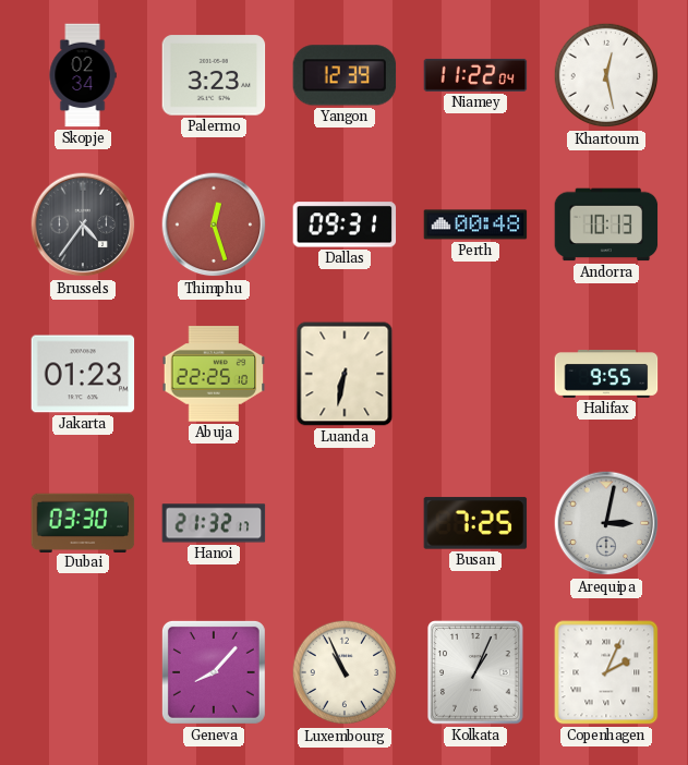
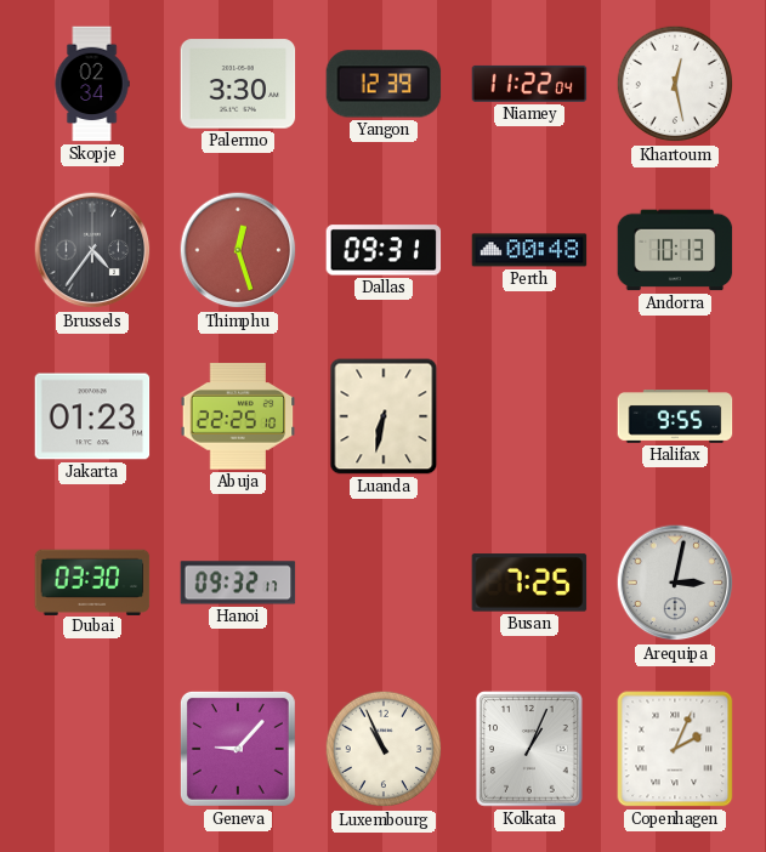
Palermo: 3:23 -> 3:30 (238, 84)
Hanoi: 21:32 -> 09:32 (238, 583)
Geneva: 8:07 -> 9:07 (238, 749)
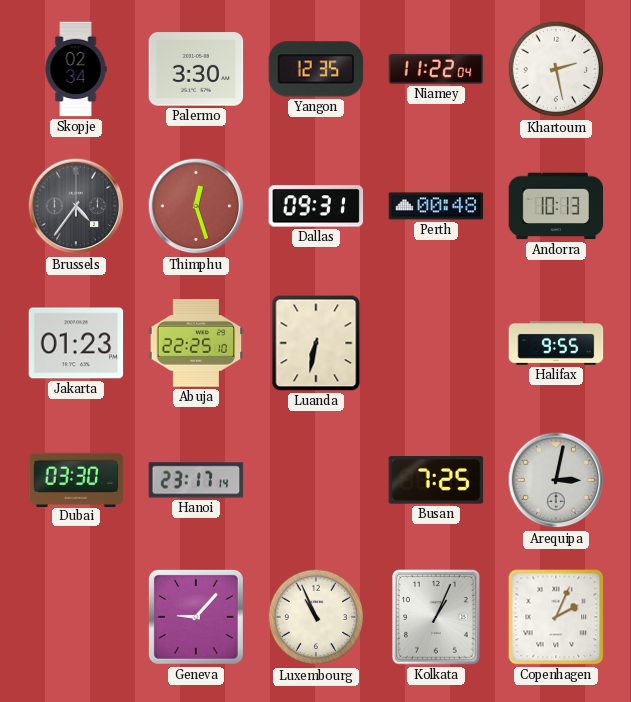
Yangon: 12:39 -> 12:35 (316, 69)
Khartoum: 12:28 -> 2:28 (556, 69)
Hanoi: 09:32 -> 23:17 (196, 480)
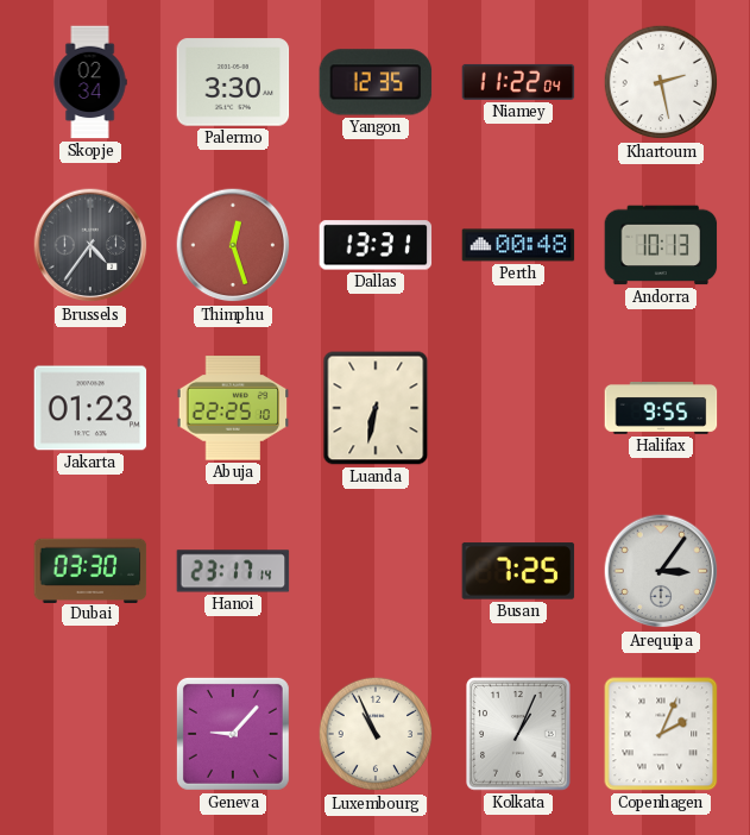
Dallas: 09:31 -> 13:31 (376, 245)
Arequipa: 3:02 -> 3:06 (661, 571)
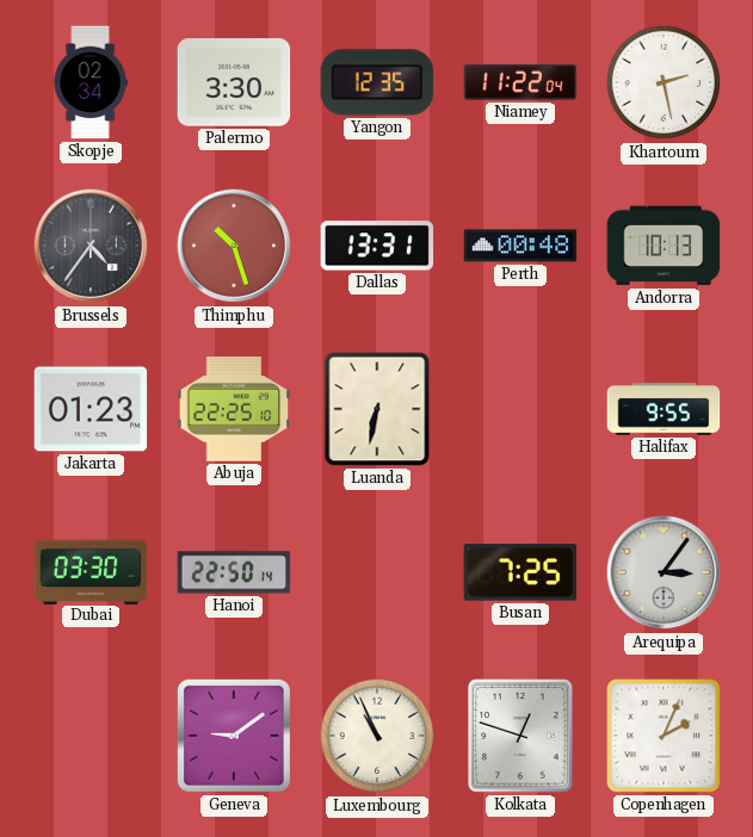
Thimphu: 12:27 -> 10:27 (234, 246)
Hanoi: 23:17 -> 22:50 (234, 572)
Geneva: 9:07 -> 9:09 (234, 736)
Kolkata: 1:04 -> 12:48 (520, 736)
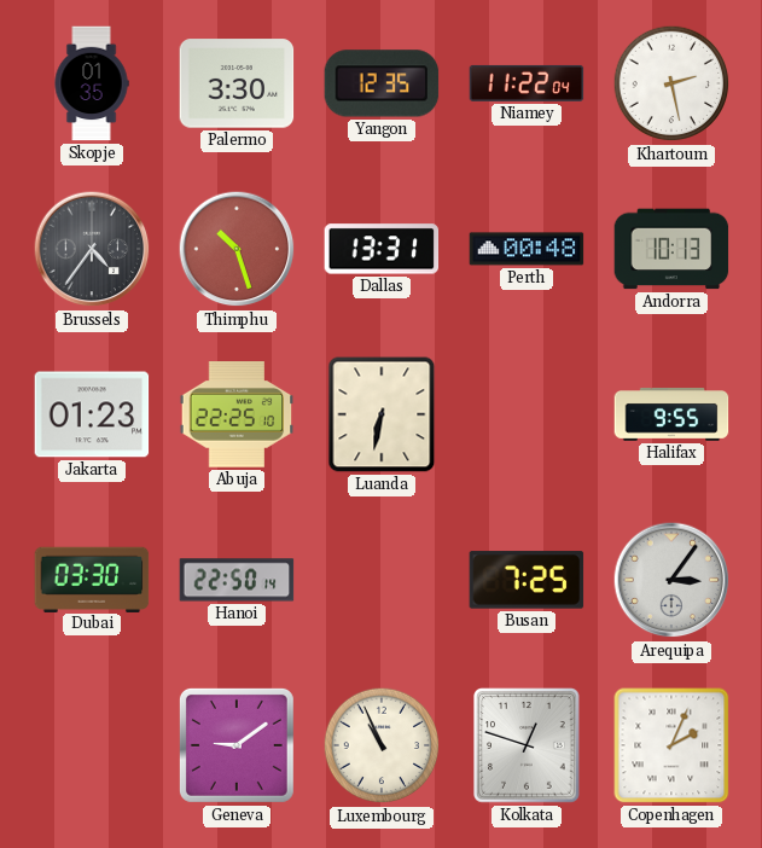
Skopje: 02:34 -> 01:35 (92, 83)
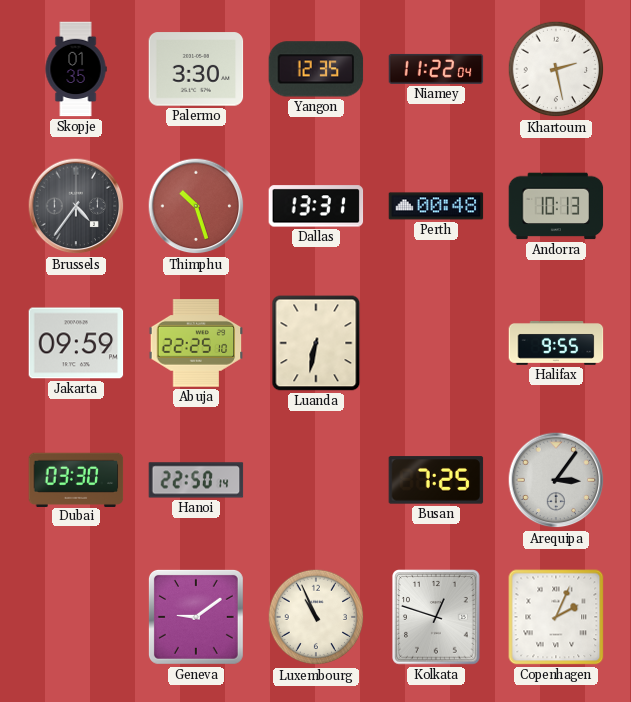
Jakarta: 01:23 -> 09:59 (76, 343)
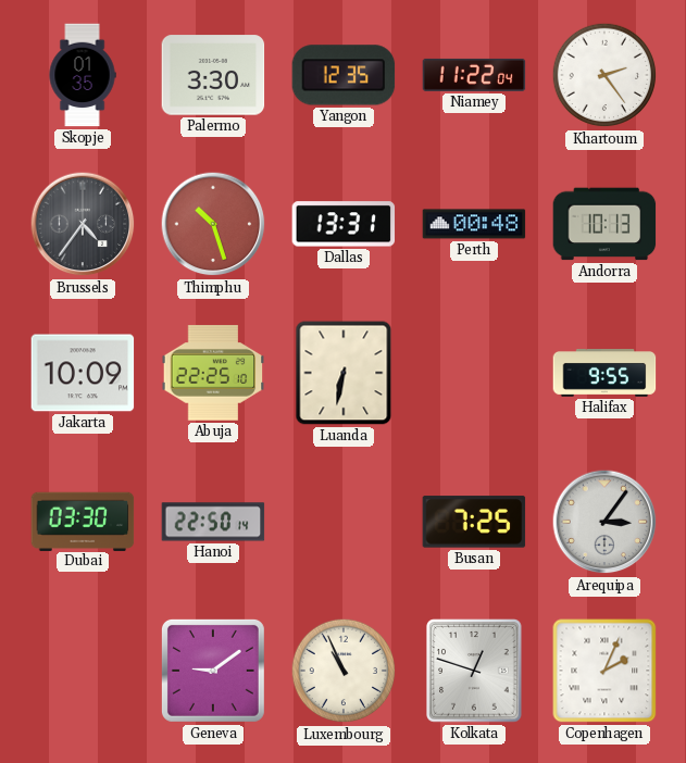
Khartoum: 2:28 -> 2:24 (604, 75)
Jakarta: 09:59 -> 10:09 (83, 373)
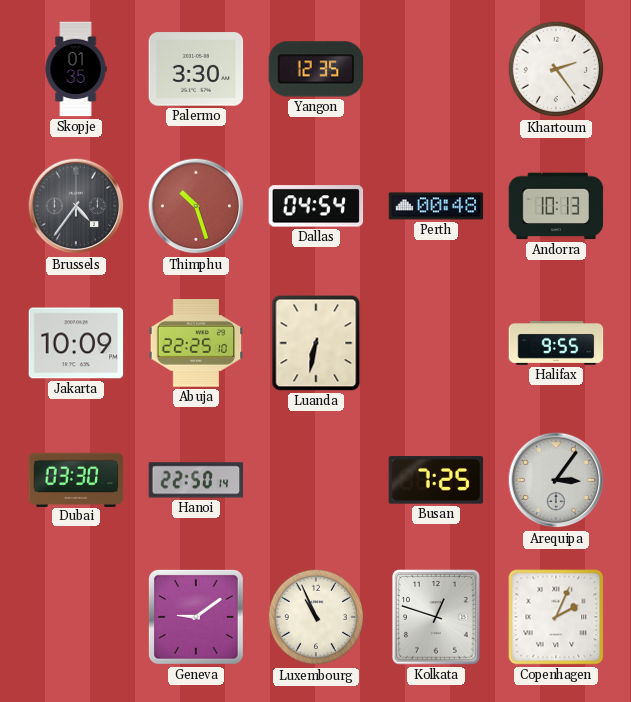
Niamey: 11:22 -> none (474, 75)
Dallas: 13:31 -> 04:54 (316, 206)
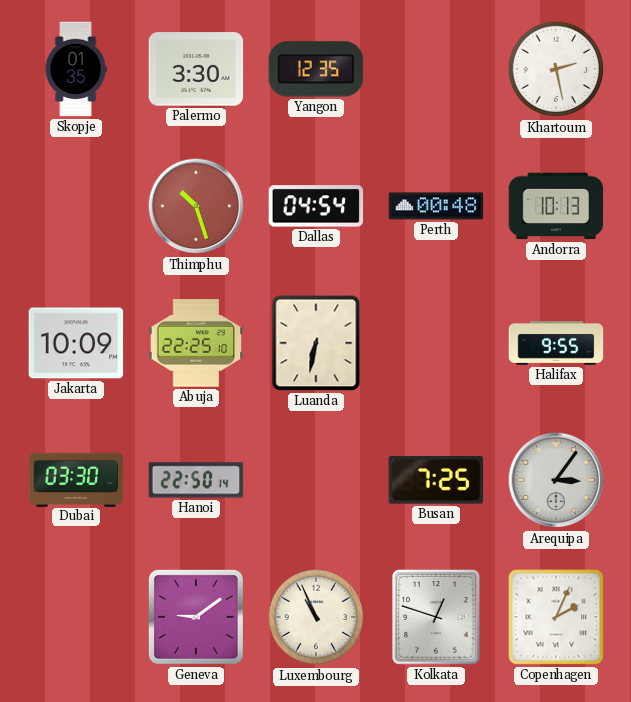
Khartoum: 2:24 -> 2:28 (556, 69)
Brussels: 4:36 -> none (76, 206)
